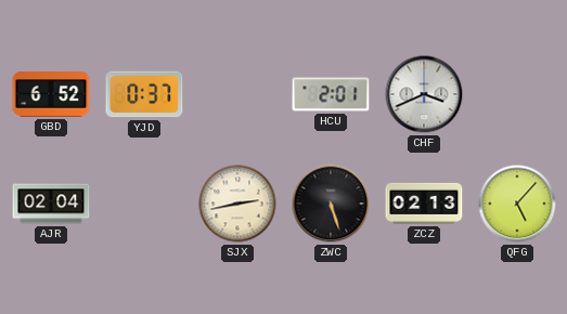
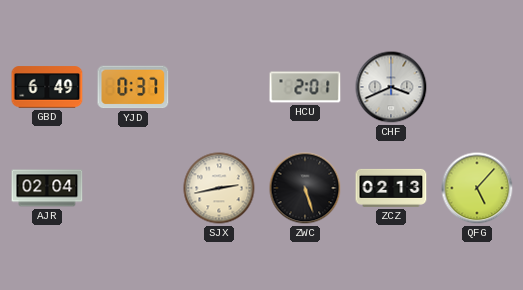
GBD: 6:52 -> 6:49 (47, 87)
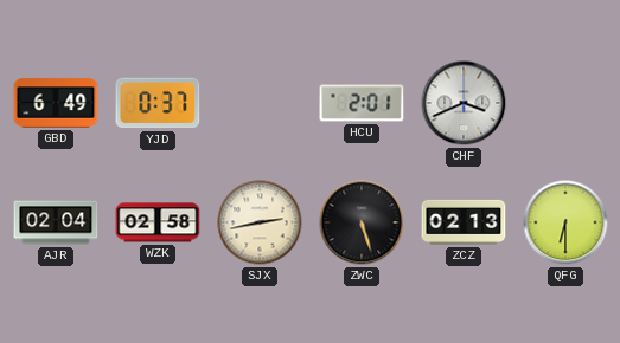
WZK: none -> 02:58 (158, 222)
QFG: 5:07 -> 6:30 (565, 222)
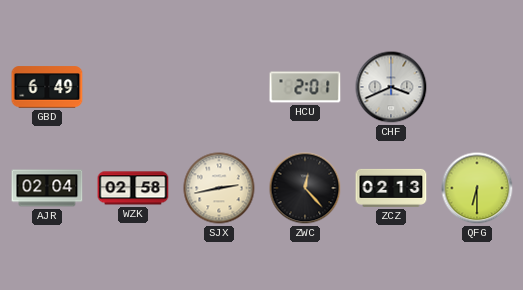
YJD: 0:37 -> none (158, 103)
ZWC: 5:27 -> 12:23 (305, 188)
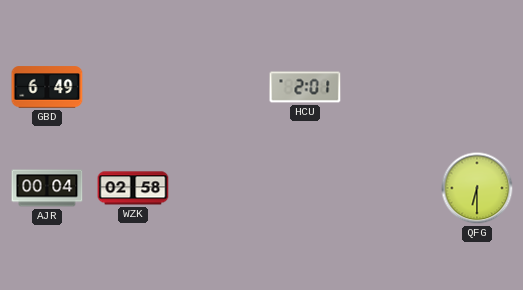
CHF: 3:41 -> none (391, 87)
AJR: 02:04 -> 00:04 (47, 188)
SJX: 2:43 -> none (219, 188)
ZWC: 12:23 -> none (305, 188)
ZCZ: 02:13 -> none (391, 188)
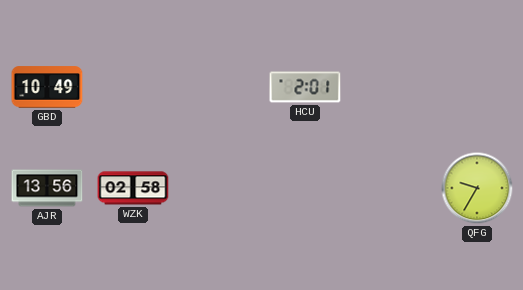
GBD: 6:49 -> 10:49 (47, 87)
AJR: 00:04 -> 13:56 (47, 188)
QFG: 6:30 -> 9:35 (477, 188)
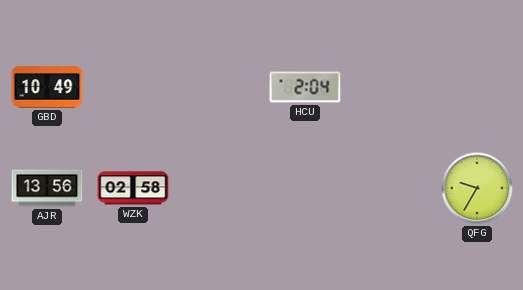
HCU: 2:01 -> 2:04 (305, 87)
